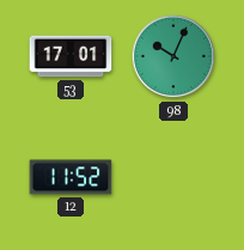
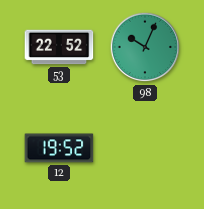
53: 17:01 -> 22:52 (59, 47)
12: 11:52 -> 19:52 (59, 148)
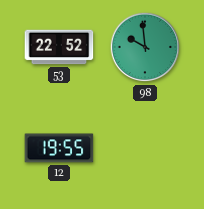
98: 10:04 -> 9:59 (145, 47)
12: 19:52 -> 19:55 (59, 148)
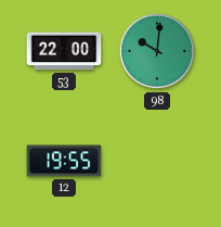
53: 22:52 -> 22:00 (64, 51)
98: 9:59 -> 10:01 (157, 51)
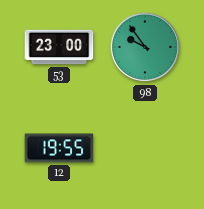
53: 22:00 -> 23:00 (59, 47)
98: 10:01 -> 9:54 (145, 47)
